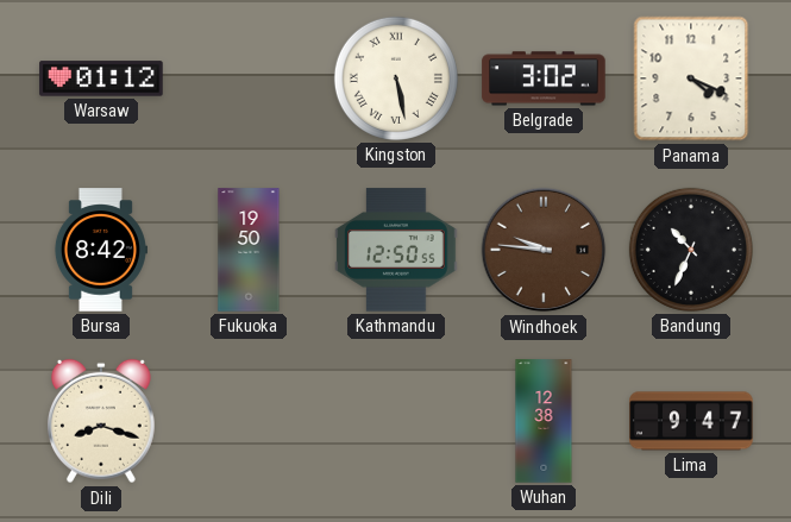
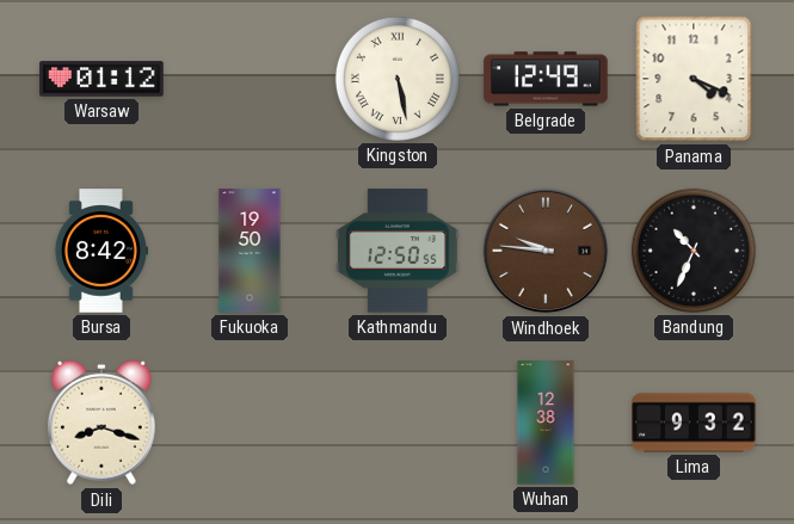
Belgrade: 3:02 -> 12:49 (546, 79)
Lima: 9:47 -> 9:32 (694, 423)
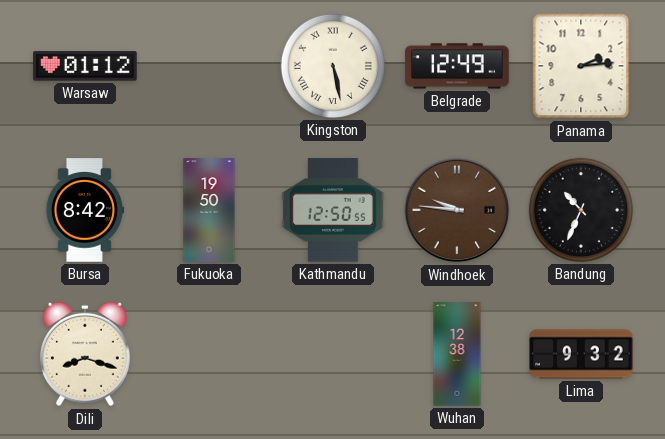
Panama: 4:19 -> 2:14 (581, 66)
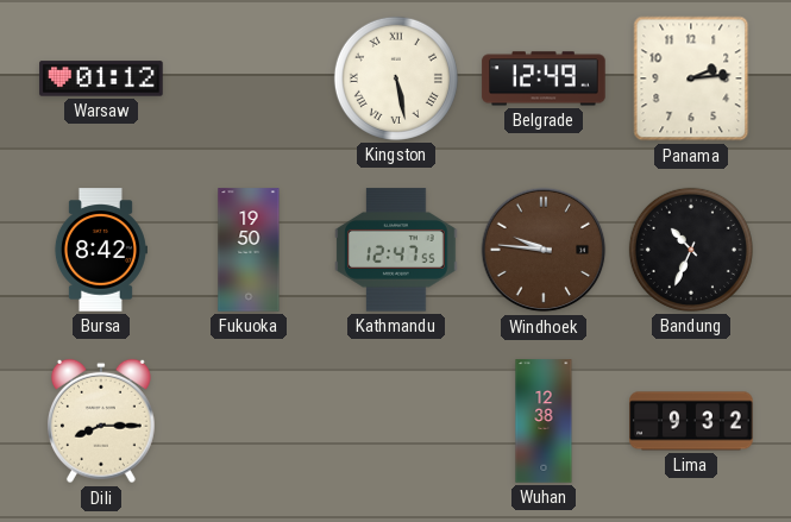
Kathmandu: 12:50 -> 12:47 (396, 250)
Dili: 8:18 -> 8:15 (101, 421)
